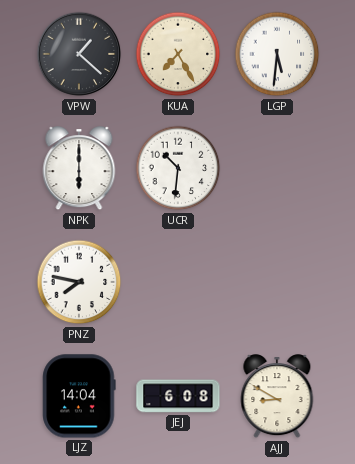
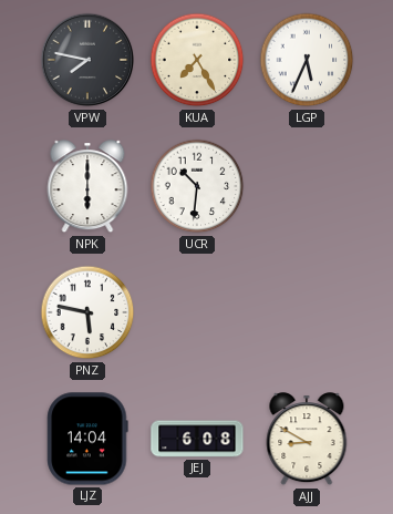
VPW: 1:22 -> 7:47 (87, 60)
LGP: 5:31 -> 5:34 (307, 60)
PNZ: 7:47 -> 5:47 (87, 312)
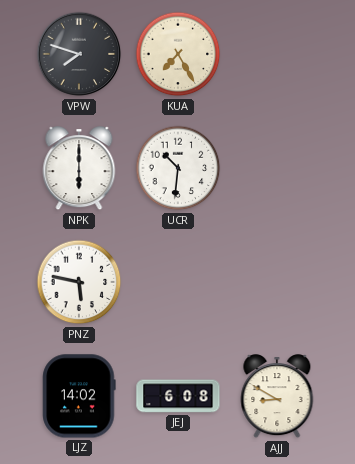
VPW: 7:47 -> 7:48 (79, 54)
LGP: 5:34 -> none (307, 60)
LJZ: 14:04 -> 14:02 (79, 396)
